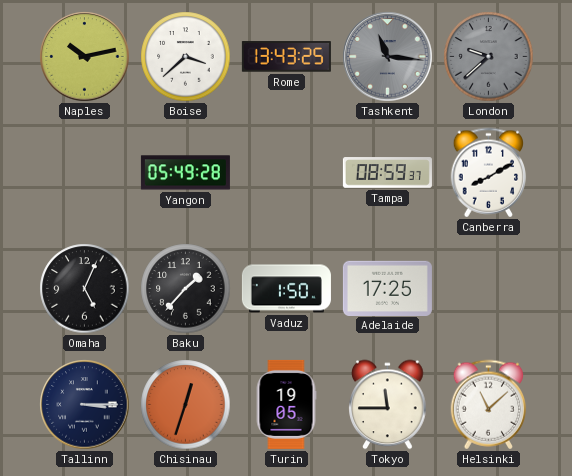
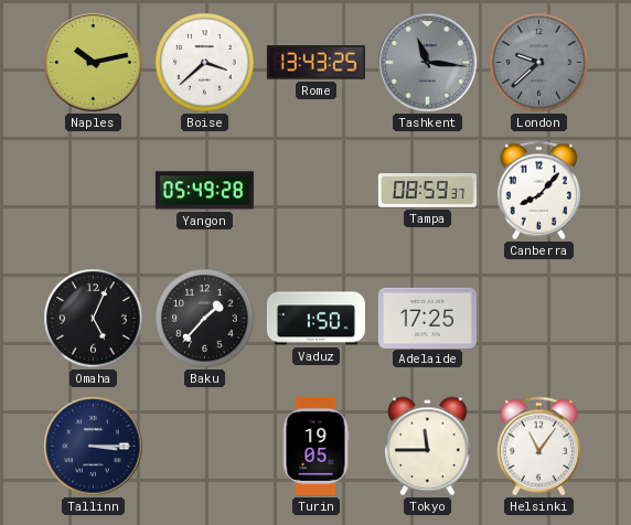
Canberra: 8:10 -> 8:07 (539, 191)
Chisinau: 12:33 -> none (186, 405)
Helsinki: 11:08 -> 11:06 (539, 447)
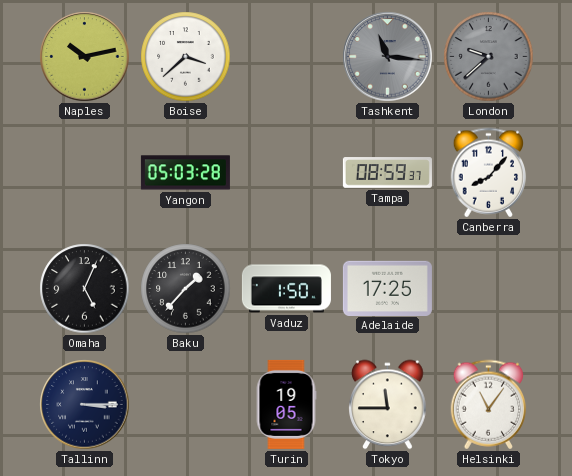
Rome: 13:43 -> none (315, 63)
Yangon: 05:49 -> 05:03 (185, 173)
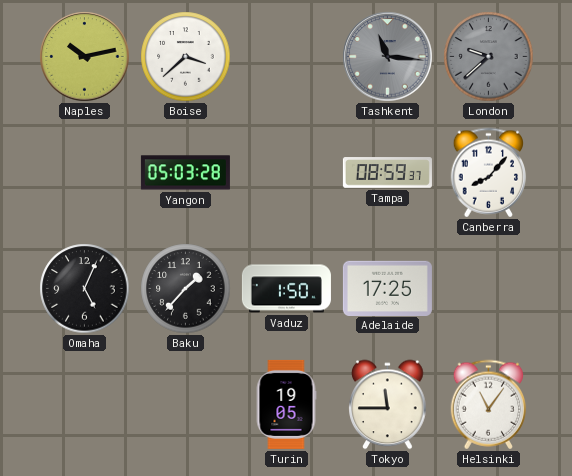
Tallinn: 3:15 -> none (85, 405)
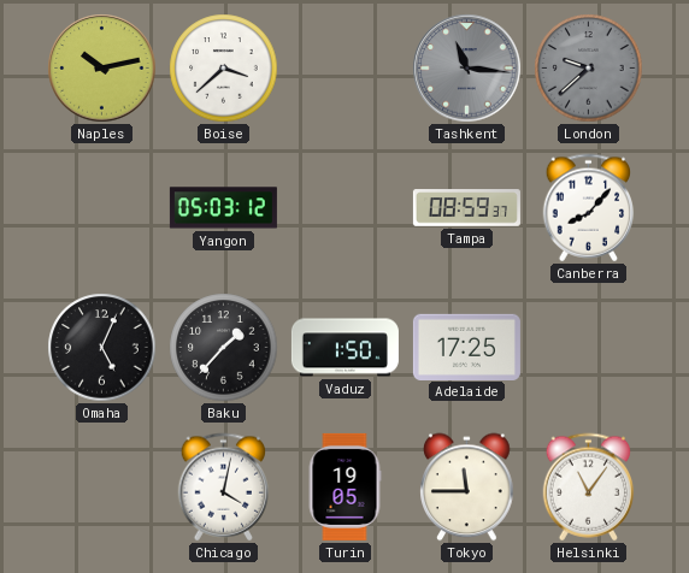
Yangon: 05:03:28 -> 05:03:12 (223, 208)
Chicago: none -> 4:02 (224, 488)
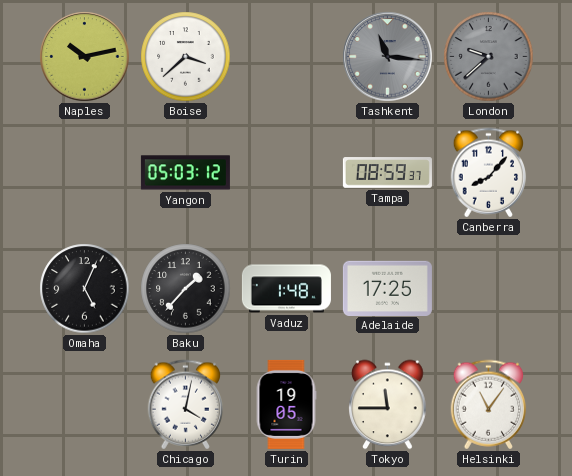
Vaduz: 1:50 -> 1:48 (286, 289)
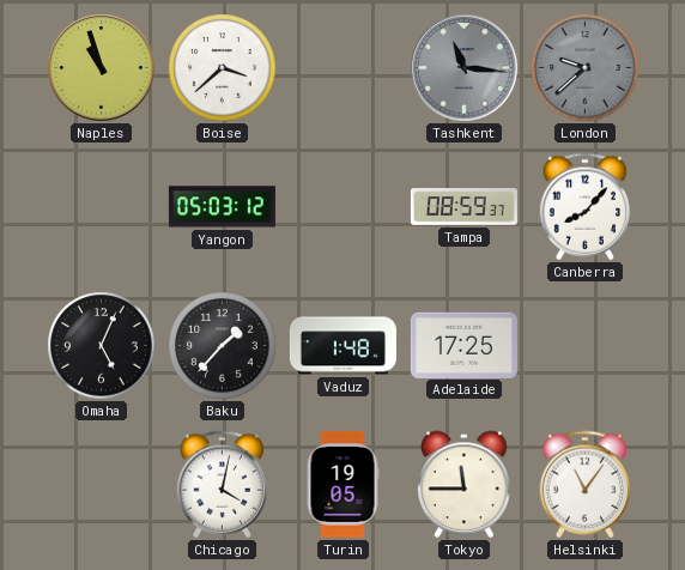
Naples: 10:13 -> 10:57 (102, 68)
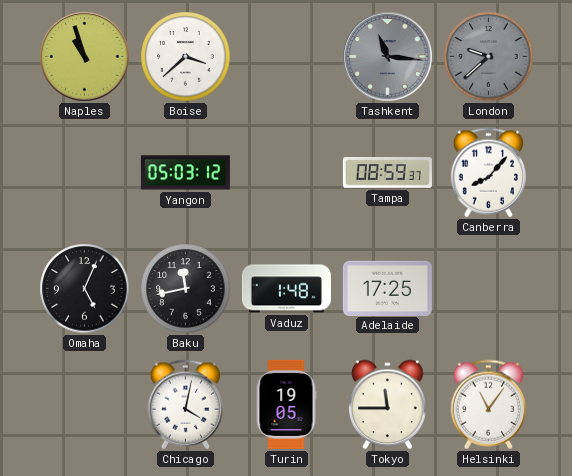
Baku: 1:37 -> 11:43 (186, 289)
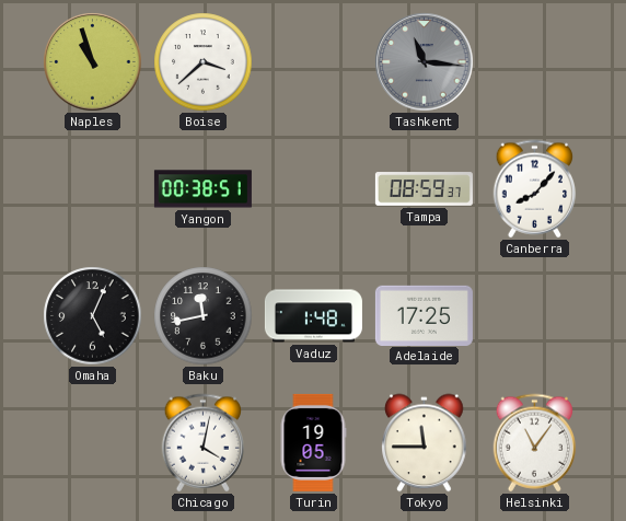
London: 9:38 -> none (489, 57)
Yangon: 05:03 -> 00:38 (202, 189)
